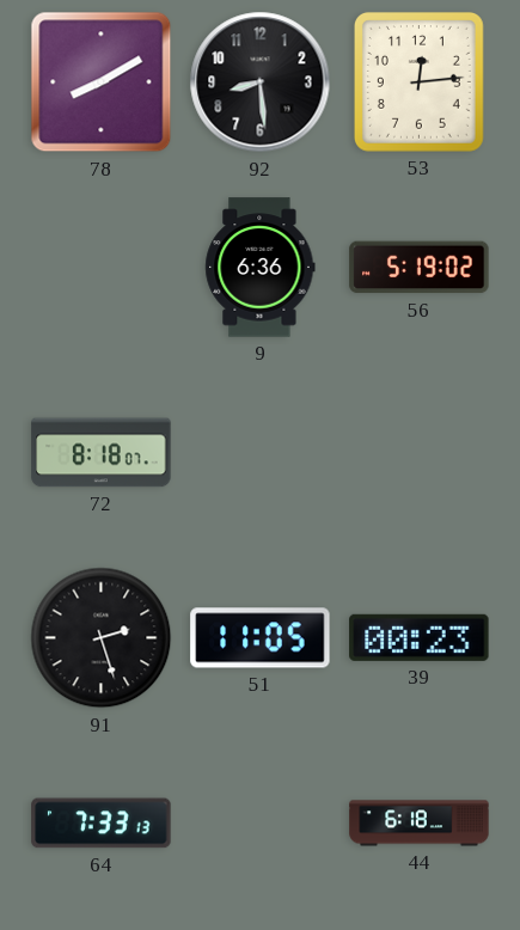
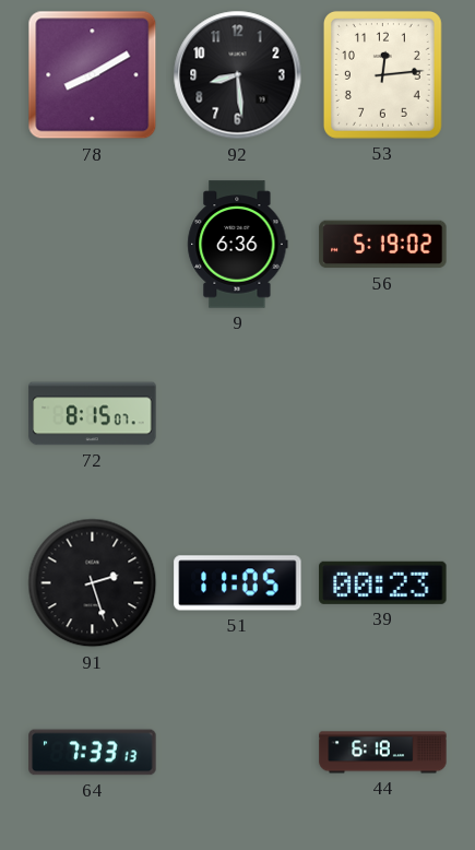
72: 8:18 -> 8:15 (93, 414)
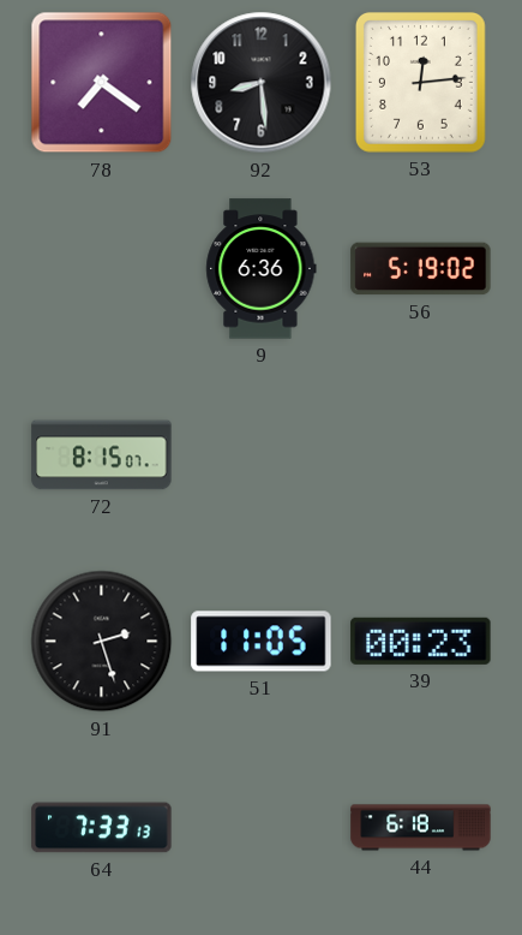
78: 8:10 -> 7:21 (102, 83)
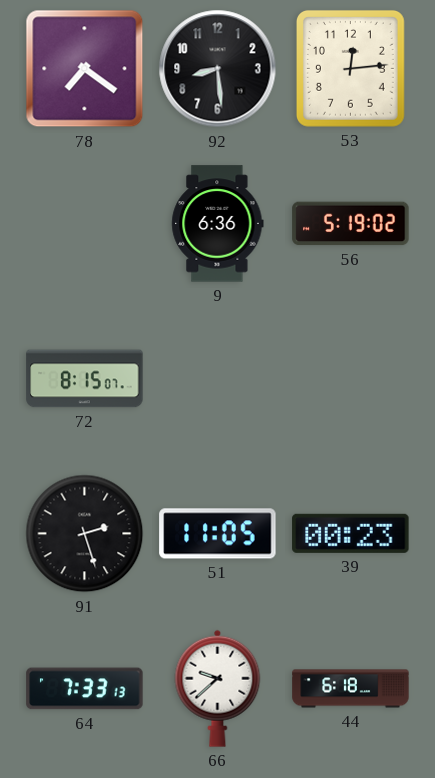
66: none -> 9:38 (218, 688)
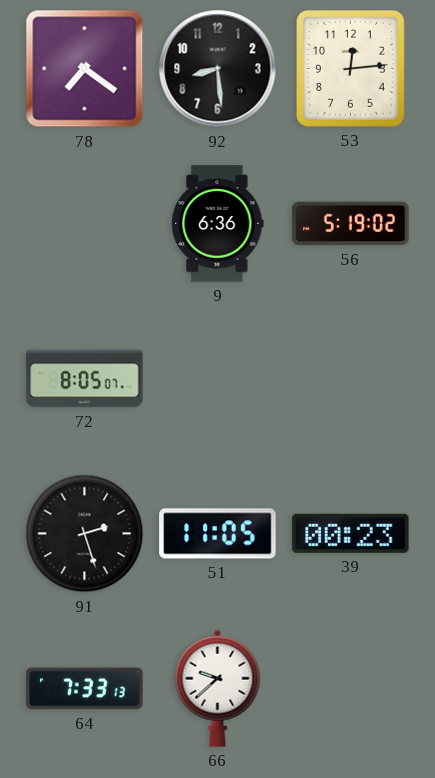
72: 8:15 -> 8:05 (85, 379)
44: 6:18 -> none (351, 689)
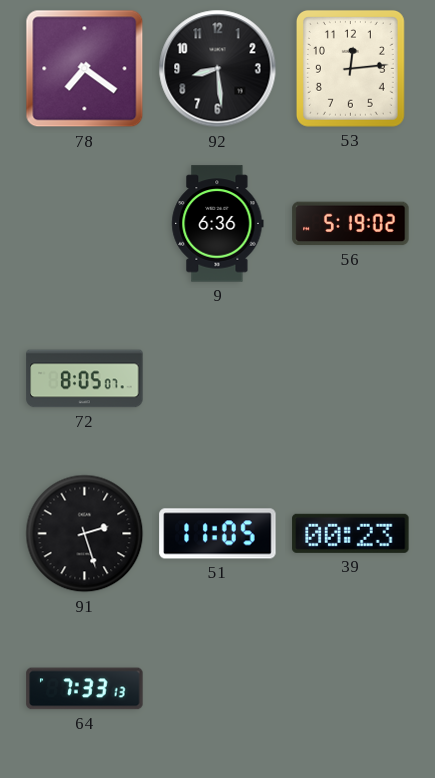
66: 9:38 -> none (218, 688)
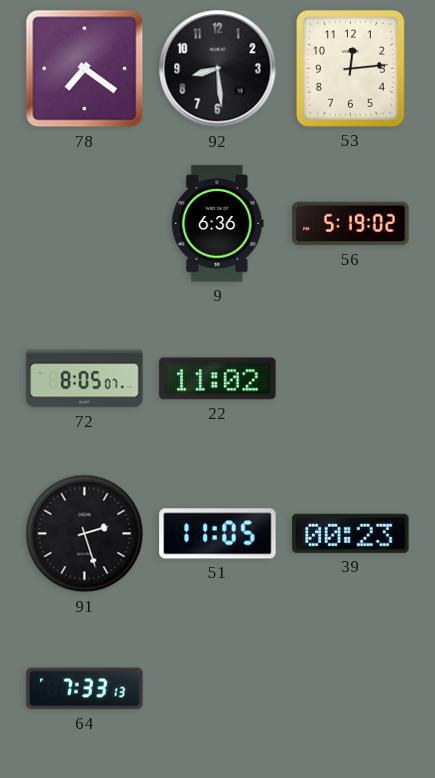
22: none -> 11:02 (218, 379)
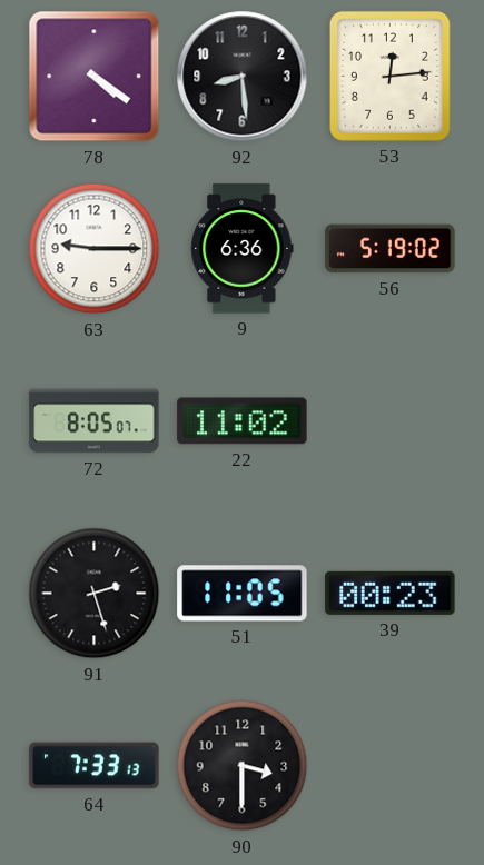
78: 7:21 -> 4:21 (95, 77)
63: none -> 9:15 (95, 249)
90: none -> 3:30 (243, 766)
